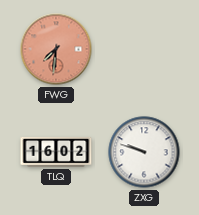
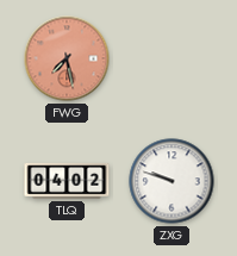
FWG: 7:31 -> 7:28 (67, 58)
TLQ: 16:02 -> 04:02 (67, 181)
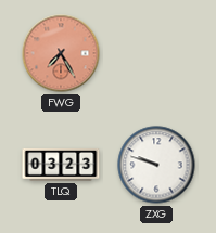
FWG: 7:28 -> 7:25 (61, 53)
TLQ: 04:02 -> 03:23 (61, 165)
